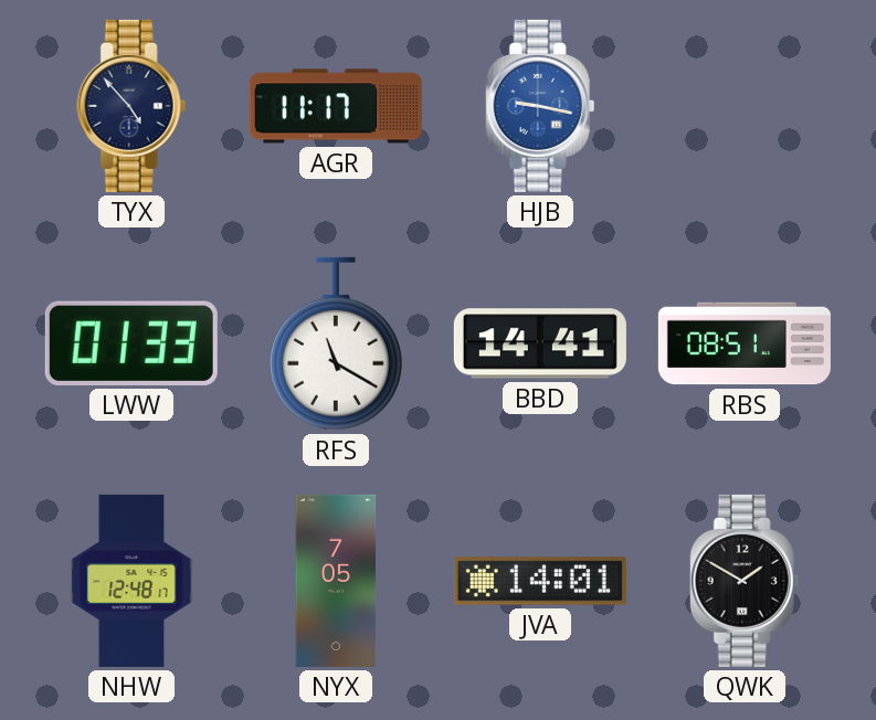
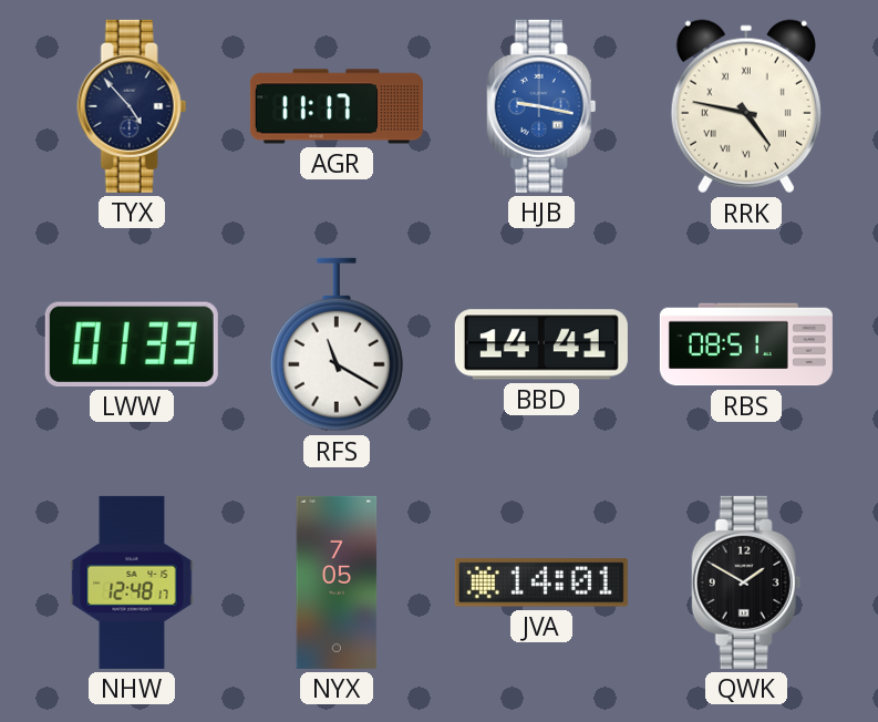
RRK: none -> 4:47 (746, 106)
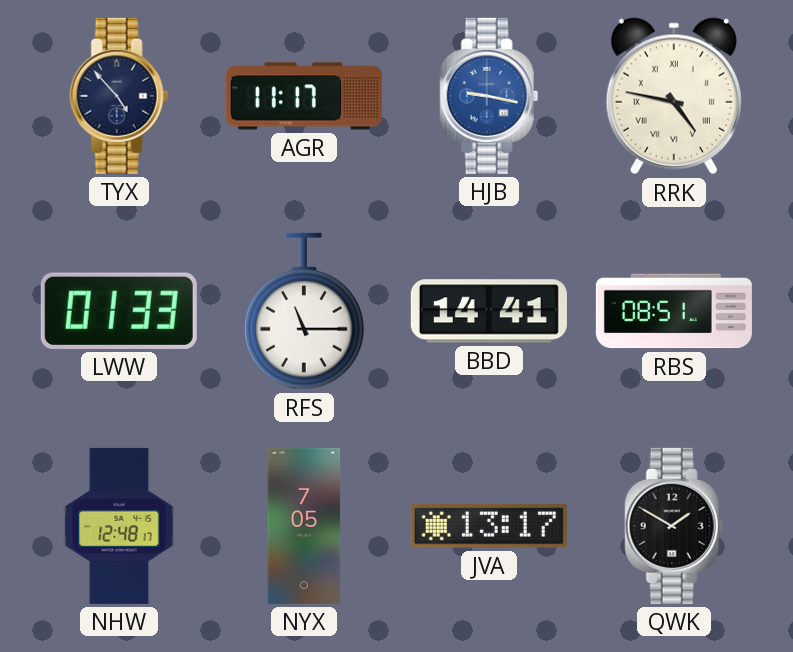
RFS: 11:20 -> 11:15 (304, 311)
JVA: 14:01 -> 13:17 (489, 526)
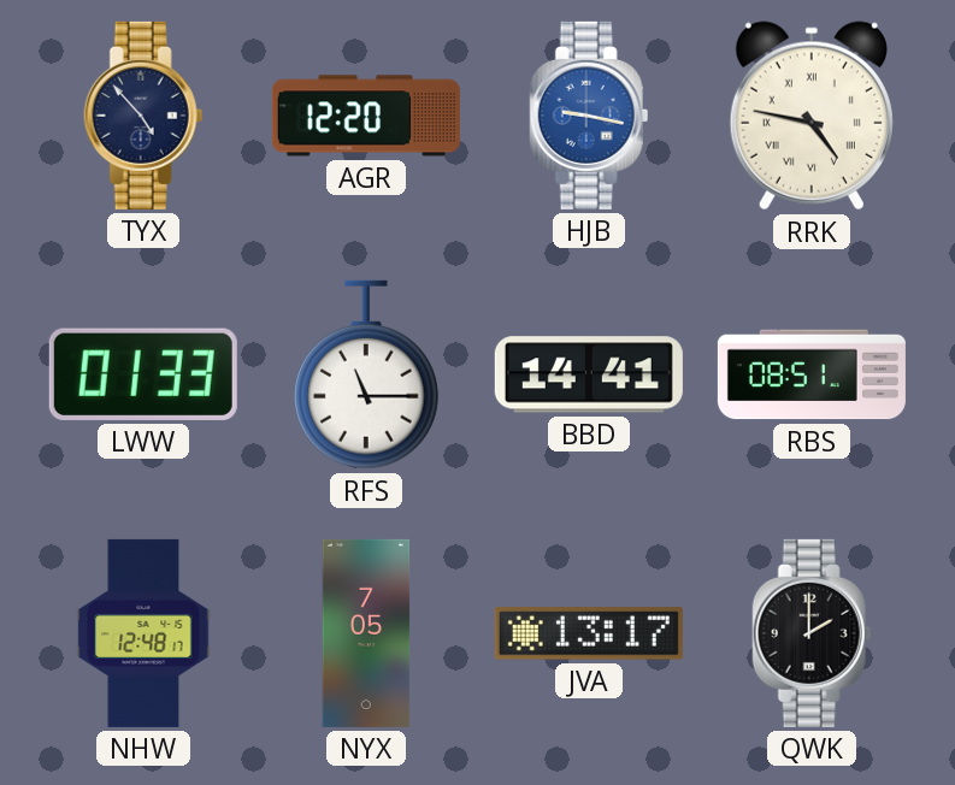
AGR: 11:17 -> 12:20 (366, 116)
QWK: 1:50 -> 2:00 (812, 633)
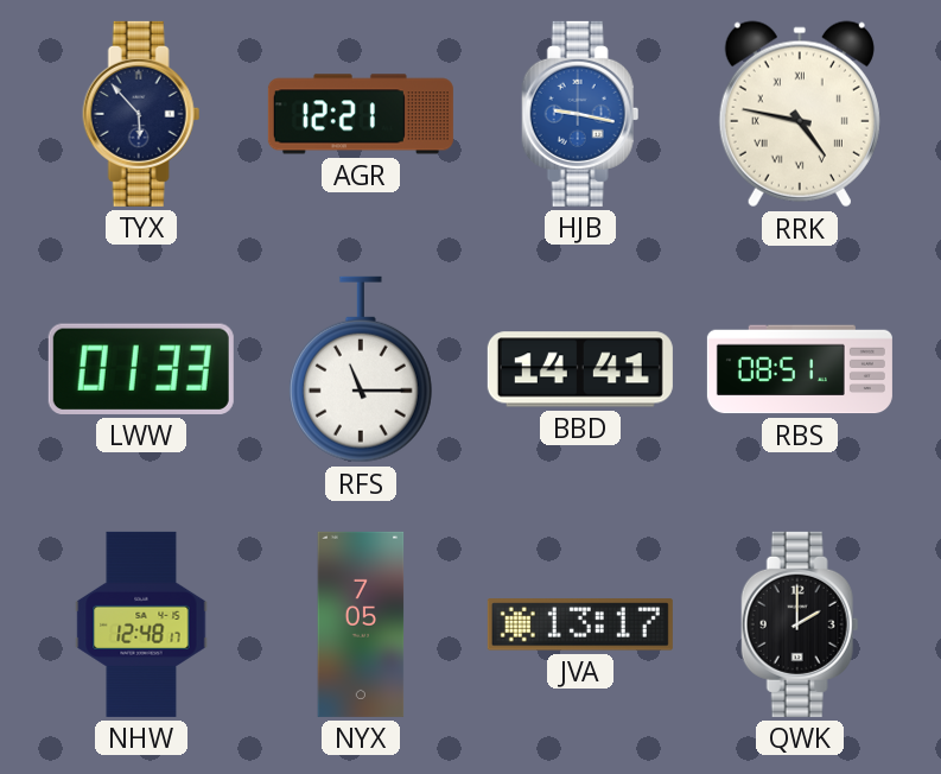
TYX: 4:53 -> 5:53 (141, 114)
AGR: 12:20 -> 12:21 (361, 114)
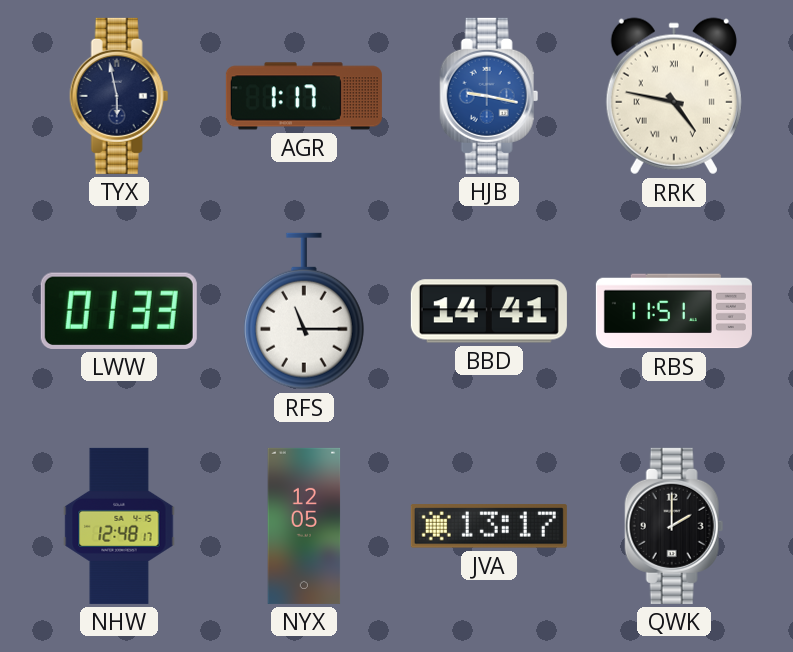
TYX: 5:53 -> 5:58 (119, 96)
AGR: 12:21 -> 1:17 (304, 96)
RBS: 08:51 -> 11:51 (674, 311)
NYX: 7:05 -> 12:05 (304, 526)
